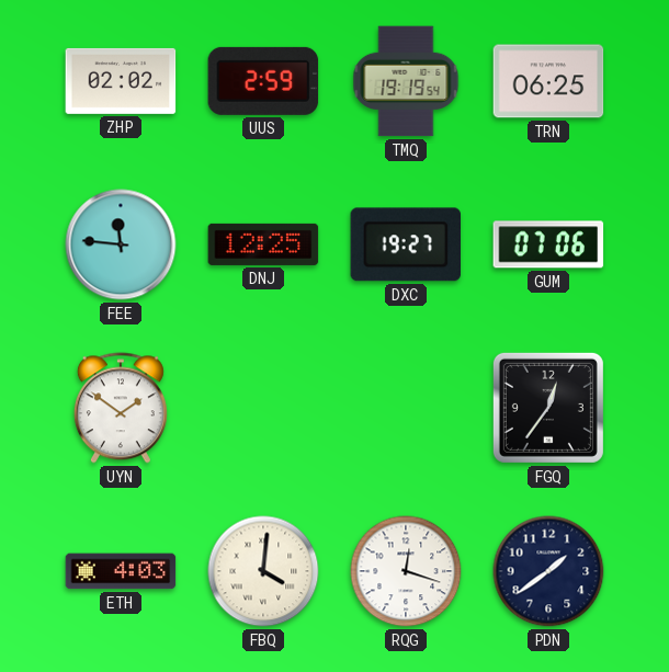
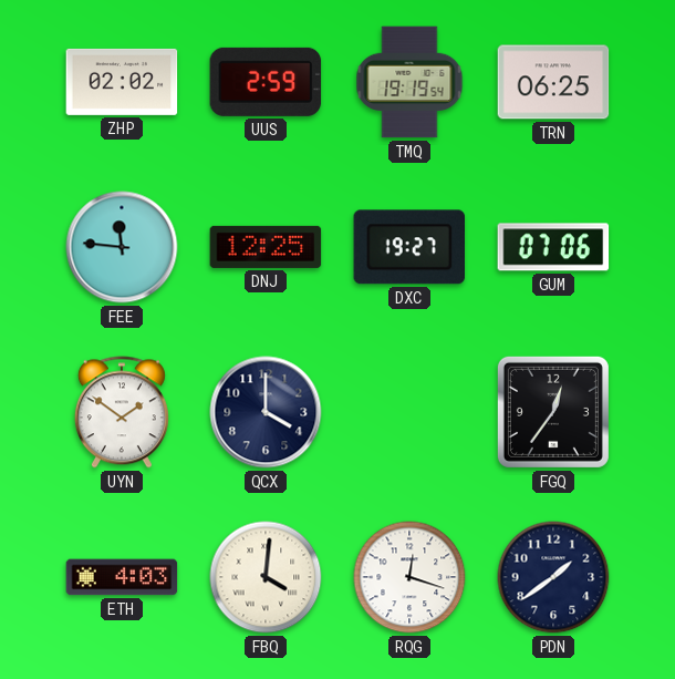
QCX: none -> 4:00 (266, 412)
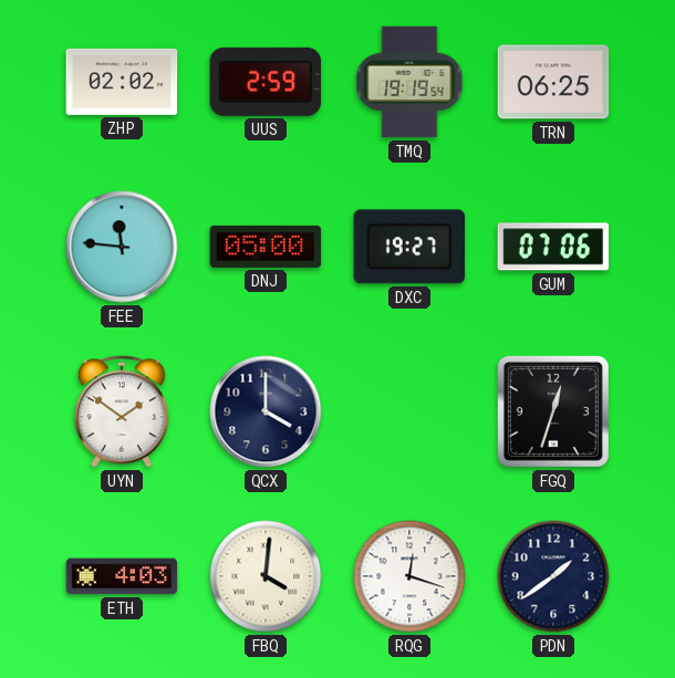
DNJ: 12:25 -> 05:00 (266, 247)
FGQ: 12:36 -> 12:33 (553, 411)
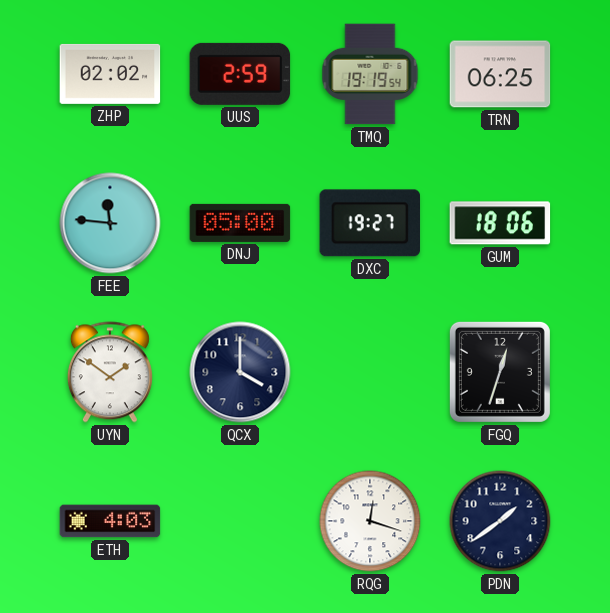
GUM: 07:06 -> 18:06 (500, 223)
FBQ: 4:01 -> none (266, 576)
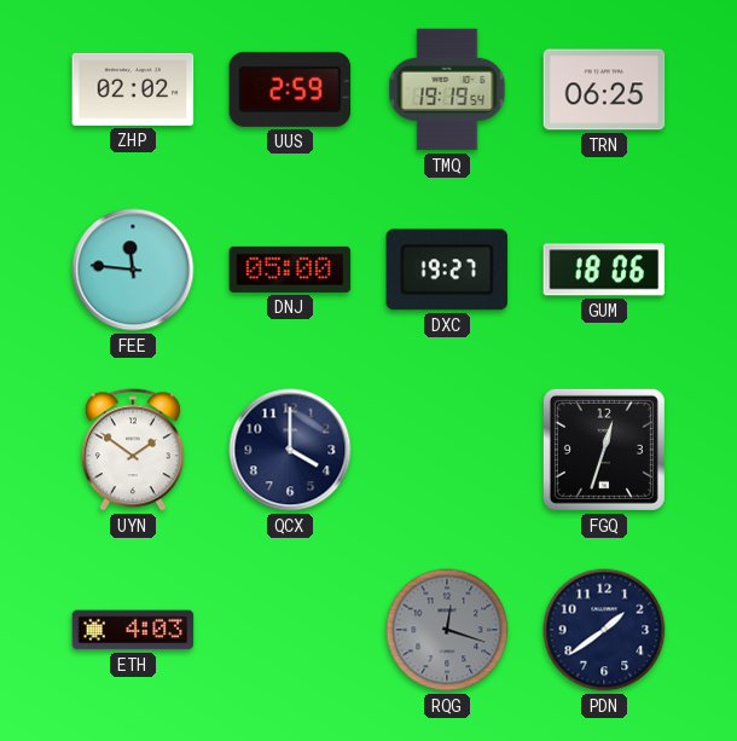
RQG dial: white -> grey (447, 630)
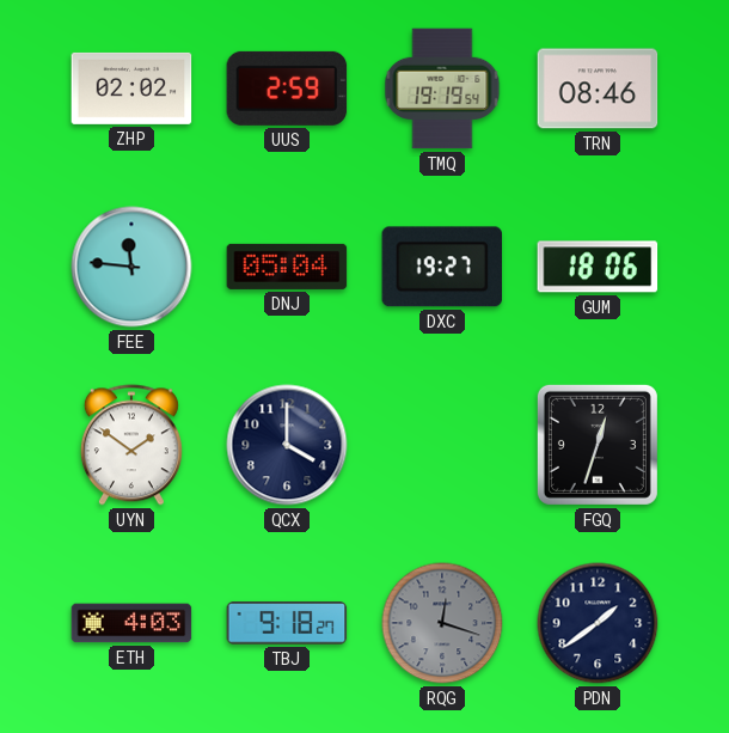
TRN: 06:25 -> 08:46 (598, 88)
DNJ: 05:00 -> 05:04 (287, 267)
TBJ: none -> 9:18 (287, 623)
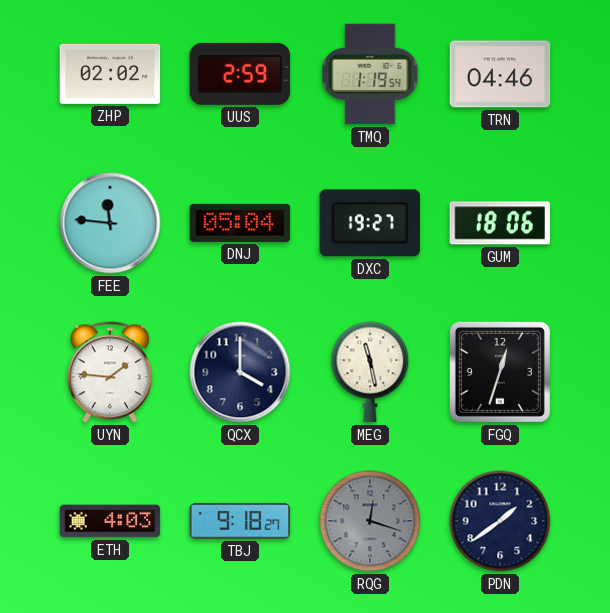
TMQ: 19:19 -> 1:19 (370, 74)
TRN: 08:46 -> 04:46 (500, 74)
UYN: 1:51 -> 1:46 (110, 372)
MEG: none -> 11:28 (370, 372)
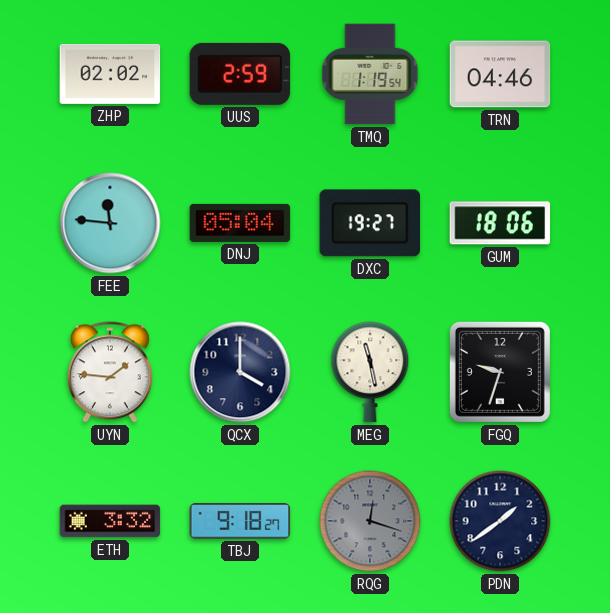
FGQ: 12:33 -> 9:33 (500, 372)
ETH: 4:03 -> 3:32 (110, 521)
